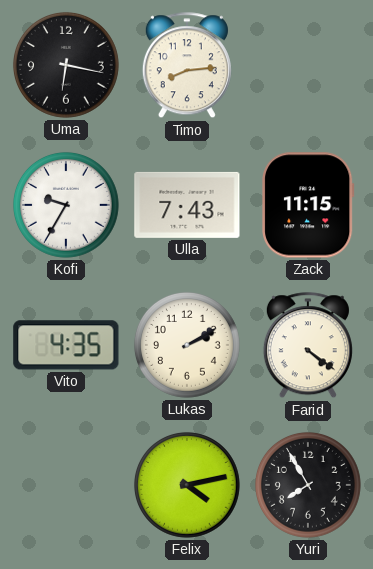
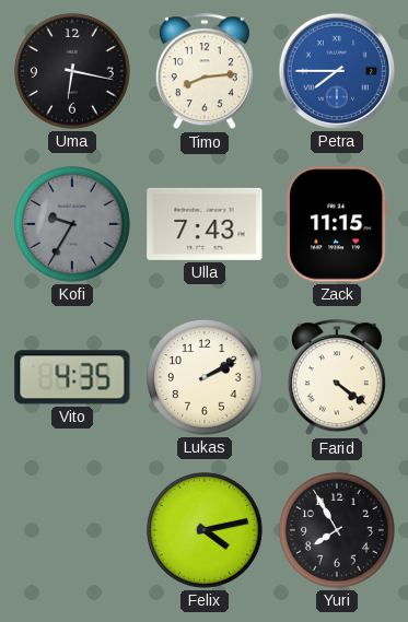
Petra: none -> 7:45 (337, 71)
Kofi dial: white -> grey (72, 224)
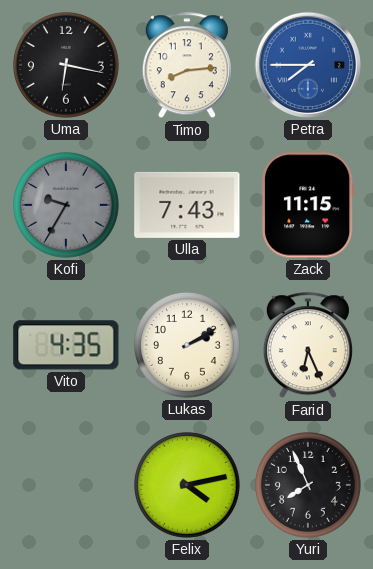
Farid: 4:21 -> 6:26 (308, 346)
Yuri: 7:55 -> 7:56 (308, 485)
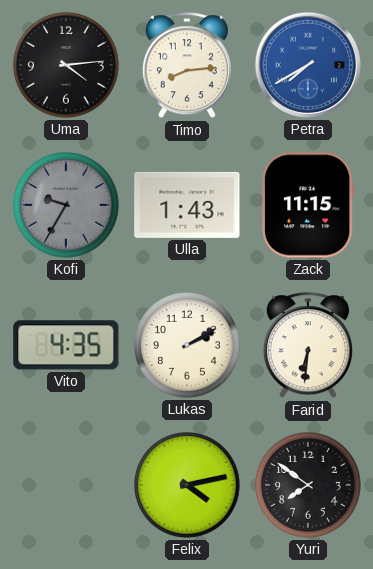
Uma: 6:17 -> 4:14 (66, 65)
Petra: 7:45 -> 7:40 (308, 65)
Ulla: 7:43 -> 1:43 (187, 205)
Farid: 6:26 -> 6:31 (308, 346)
Yuri: 7:56 -> 7:51 (308, 485)
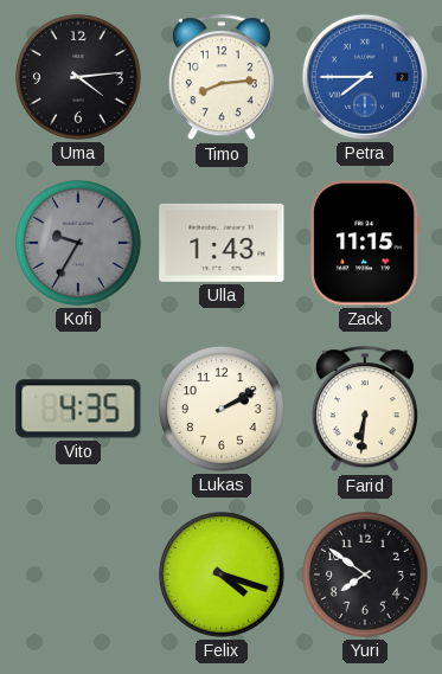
Petra: 7:40 -> 7:45 (365, 77)
Felix: 4:13 -> 4:18 (222, 574)
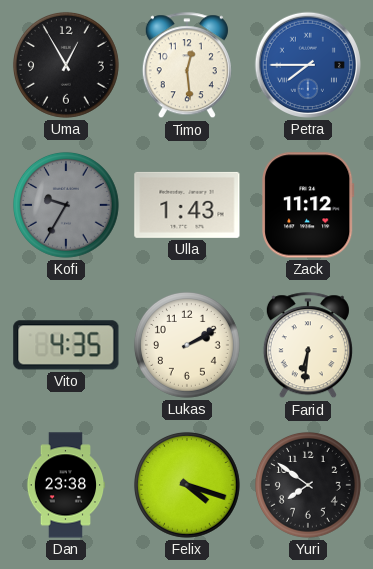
Uma: 4:14 -> 12:55 (66, 65)
Timo: 8:14 -> 12:29 (187, 66)
Zack: 11:15 -> 11:12 (309, 205)
Dan: none -> 23:38 (66, 485)
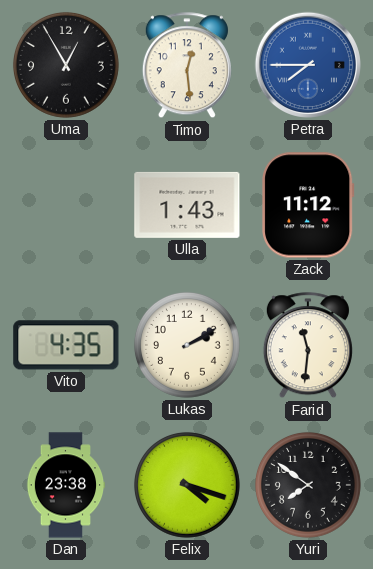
Kofi: 9:35 -> none (66, 205)
Farid: 6:31 -> 11:31 (308, 346)
